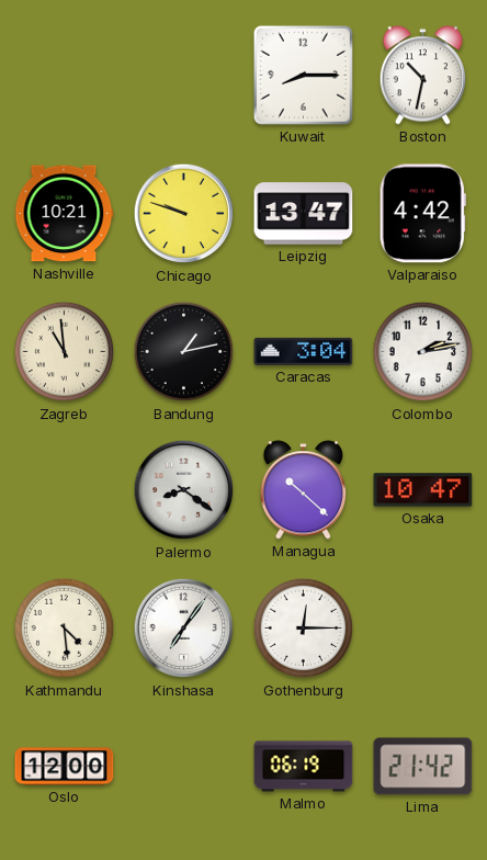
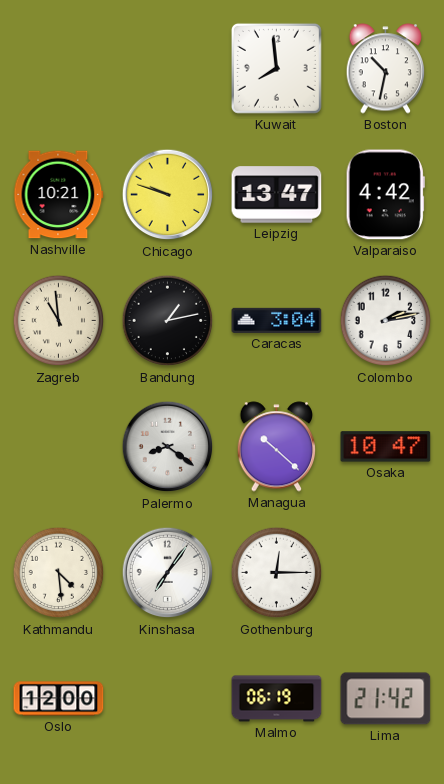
Kuwait: 8:15 -> 7:59 (276, 68)
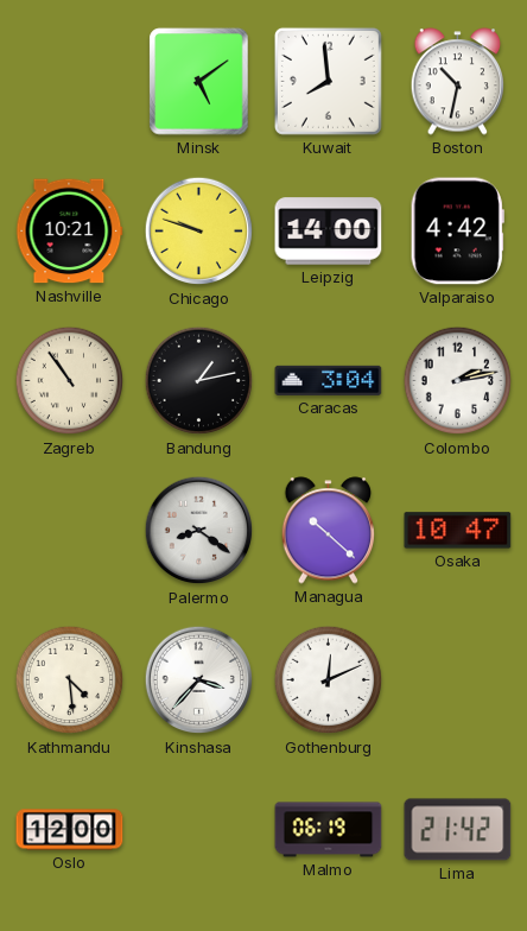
Minsk: none -> 5:09 (199, 82)
Leipzig: 13:47 -> 14:00 (329, 232)
Zagreb: 10:59 -> 10:54 (70, 381)
Kinshasa: 7:06 -> 3:37 (199, 680)
Gothenburg: 12:15 -> 12:11 (329, 680)
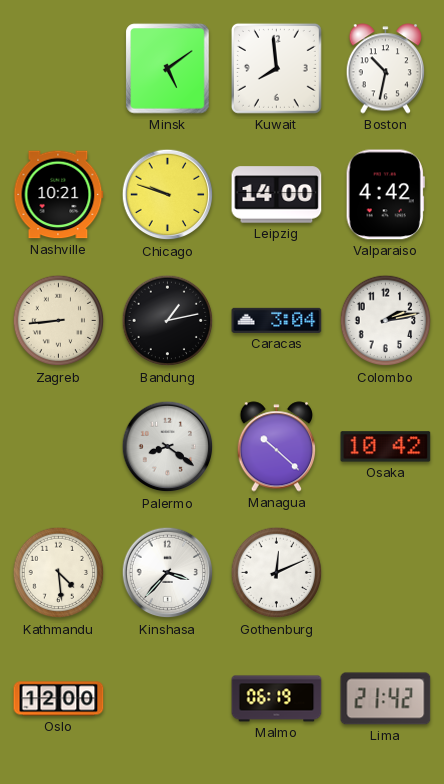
Zagreb: 10:54 -> 8:44 (59, 321)
Osaka: 10:47 -> 10:42 (386, 447)
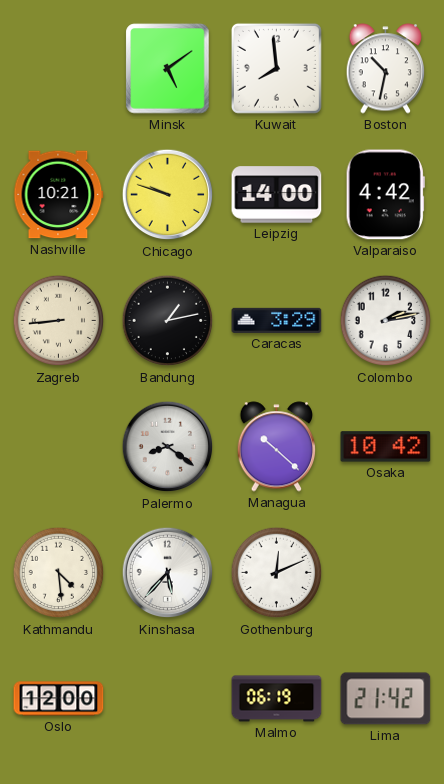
Caracas: 3:04 -> 3:29 (277, 320)
Kinshasa: 3:37 -> 5:37 (168, 573)
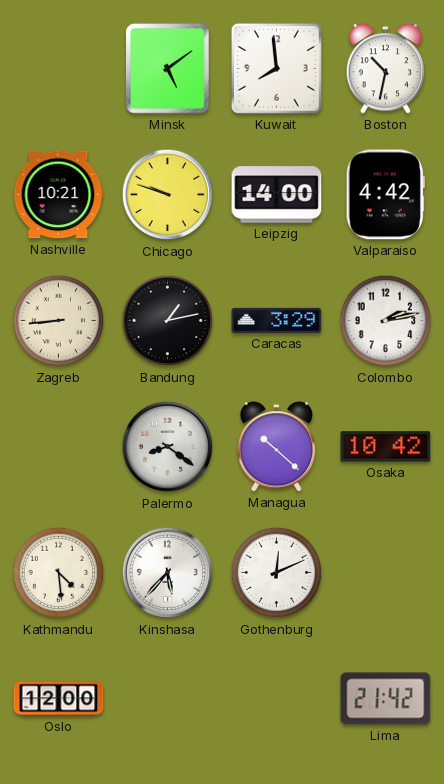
Malmo: 06:19 -> none (277, 699)
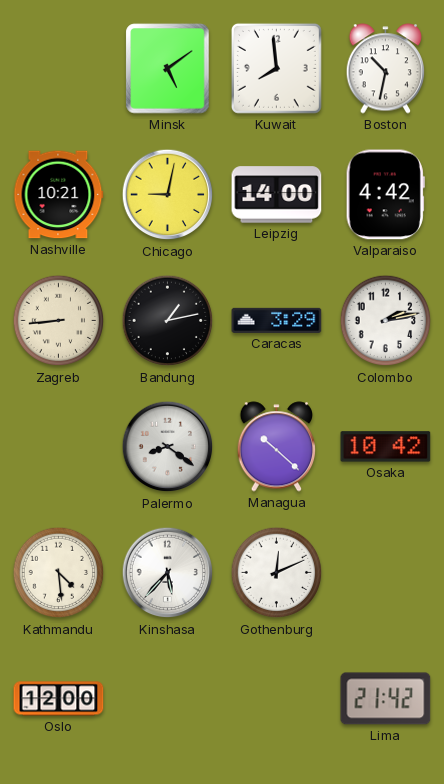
Chicago: 9:48 -> 9:02 (168, 195)
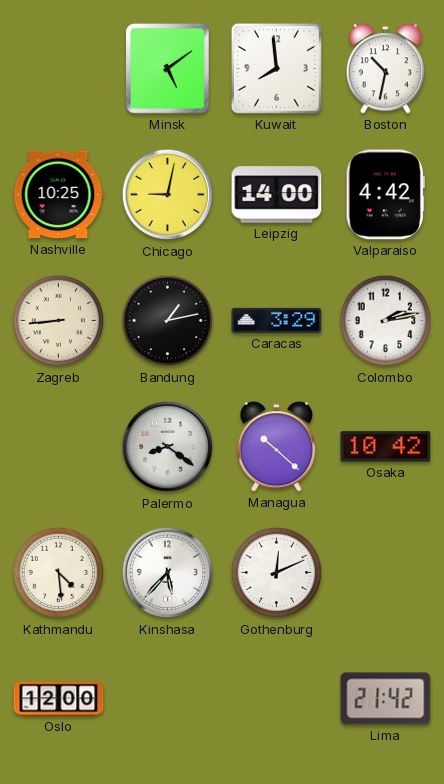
Nashville: 10:21 -> 10:25 (59, 195)
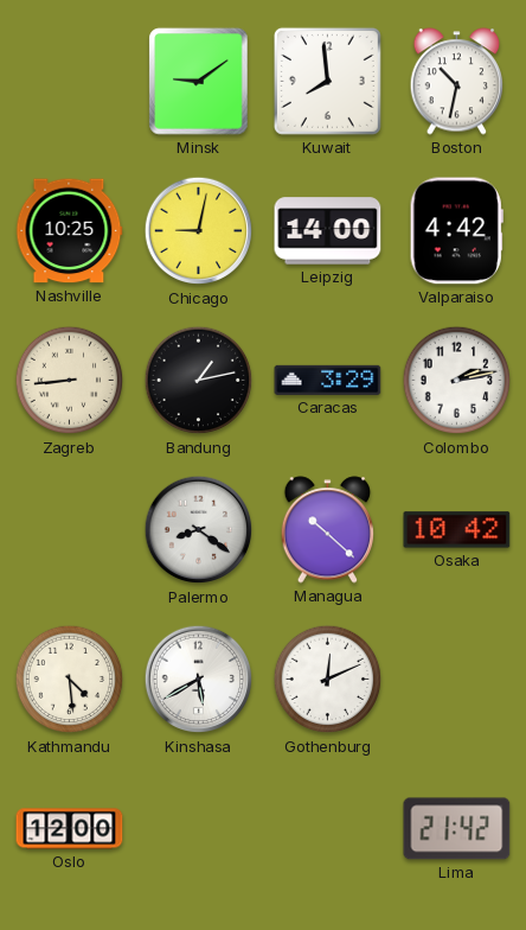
Minsk: 5:09 -> 9:09 (199, 82)
Kinshasa: 5:37 -> 5:40 (199, 680)
